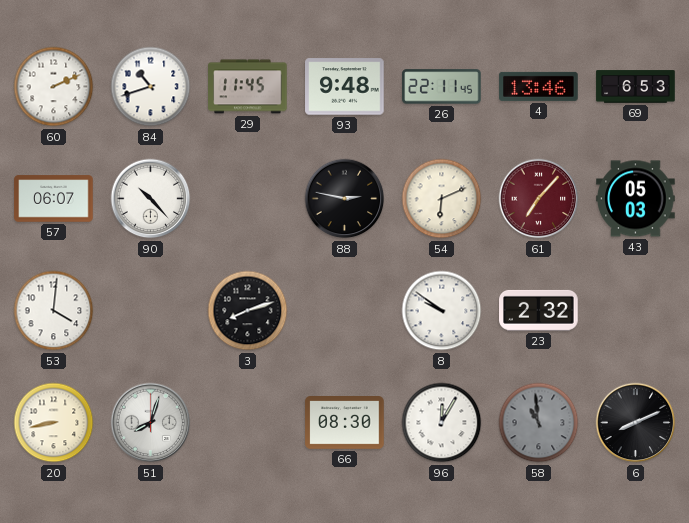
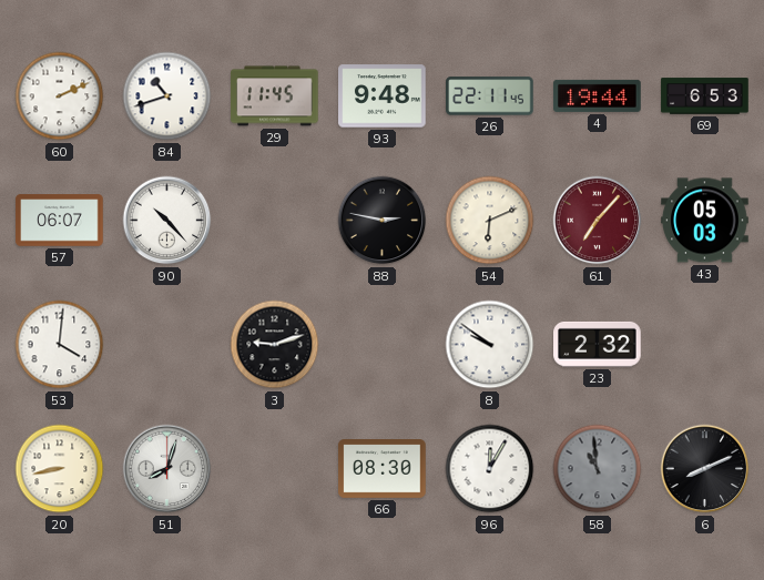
4: 13:46 -> 19:44 (598, 95)
3: 8:12 -> 9:12 (275, 345)
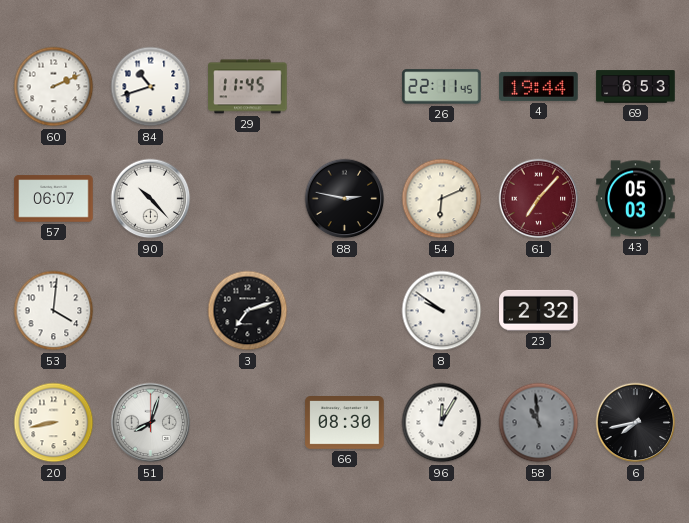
93: 9:48 -> none (383, 96)
3: 9:12 -> 7:12 (248, 311)
6: 8:11 -> 7:43 (636, 423)
